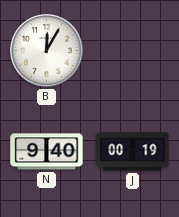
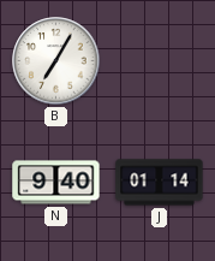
B: 12:05 -> 7:05 (56, 61)
J: 00:19 -> 01:14 (160, 183)
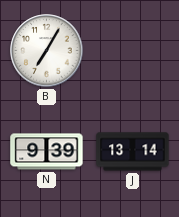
N: 9:40 -> 9:39 (47, 152)
J: 01:14 -> 13:14 (133, 152)
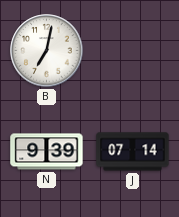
B: 7:05 -> 7:02 (47, 51)
J: 13:14 -> 07:14 (133, 152)
